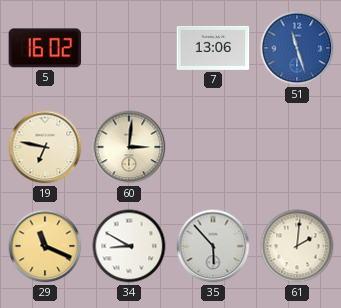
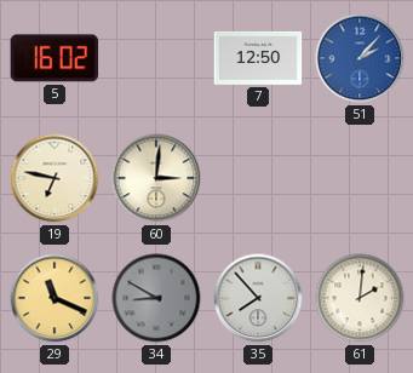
7: 13:06 -> 12:50 (258, 58)
51: 11:27 -> 2:07 (360, 58)
34 dial: white -> grey (156, 298)
35: 5:53 -> 7:53 (258, 298)
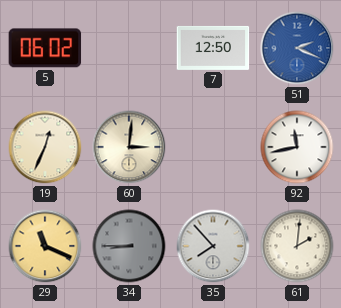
5: 16:02 -> 06:02 (45, 48)
51: 2:07 -> 2:19 (297, 48)
19: 6:47 -> 12:34 (45, 147)
92: none -> 11:43 (297, 147)
34: 8:50 -> 8:45 (129, 246)
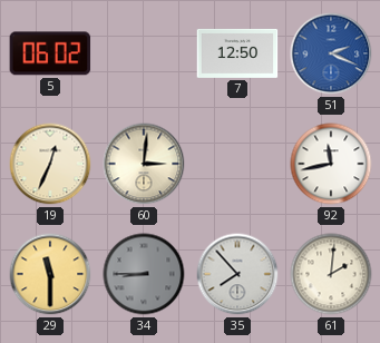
29: 11:19 -> 11:30 (50, 274)
